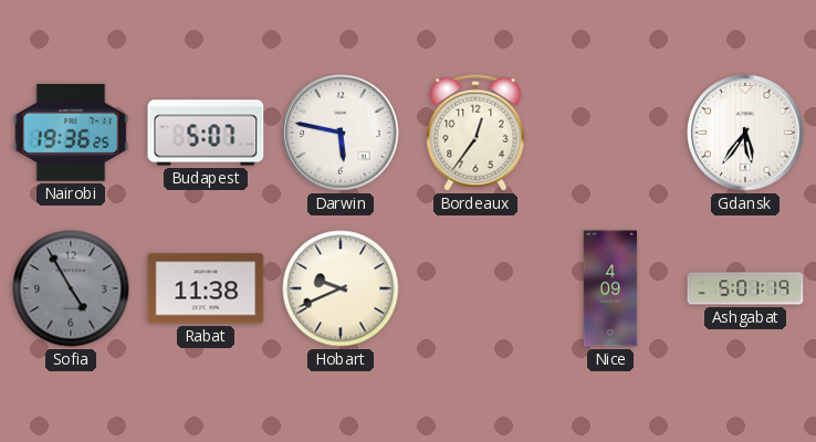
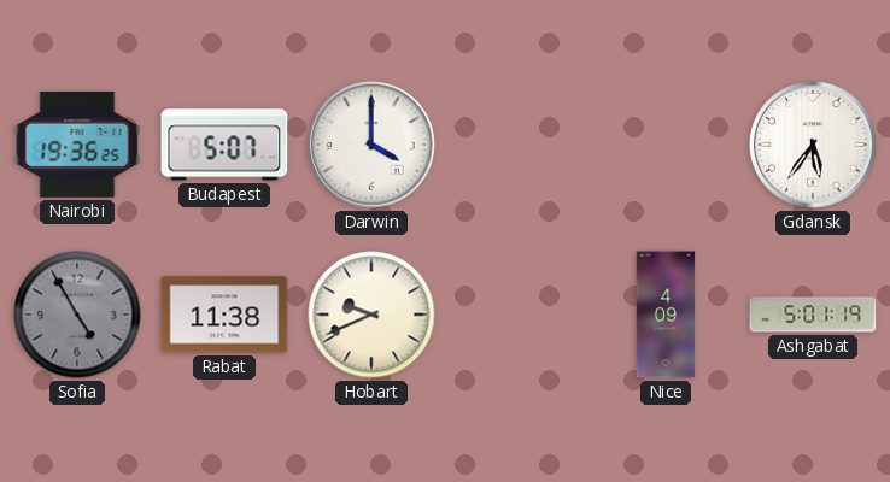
Darwin: 5:47 -> 4:00 (371, 145)
Bordeaux: 12:36 -> none (475, 133)
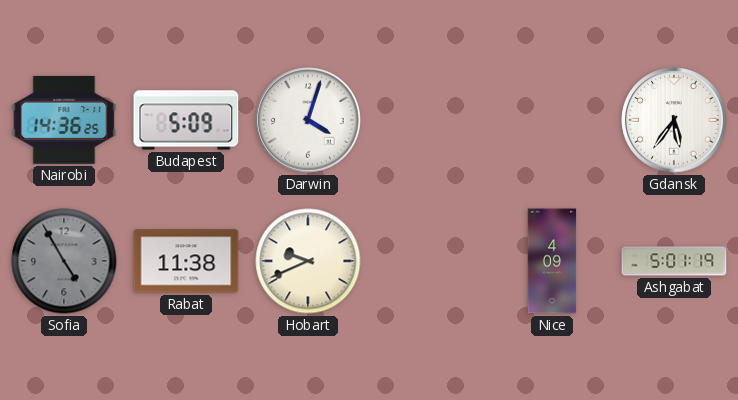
Nairobi: 19:36 -> 14:36 (64, 120)
Budapest: 5:07 -> 5:09 (186, 120)
Darwin: 4:00 -> 4:03 (308, 120)
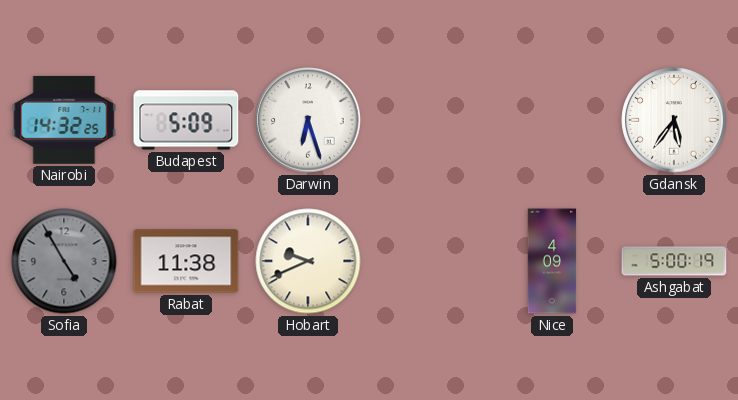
Nairobi: 14:36 -> 14:32 (64, 120)
Darwin: 4:03 -> 6:27 (308, 120)
Ashgabat: 5:01 -> 5:00 (674, 261)
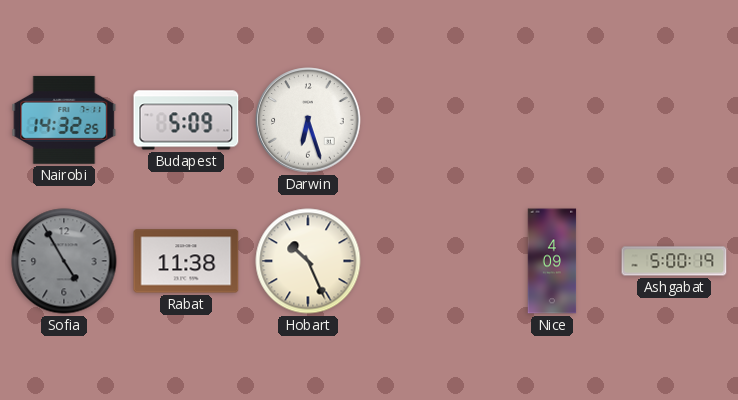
Gdansk: 5:36 -> none (674, 120)
Hobart: 9:41 -> 10:26 (308, 261)
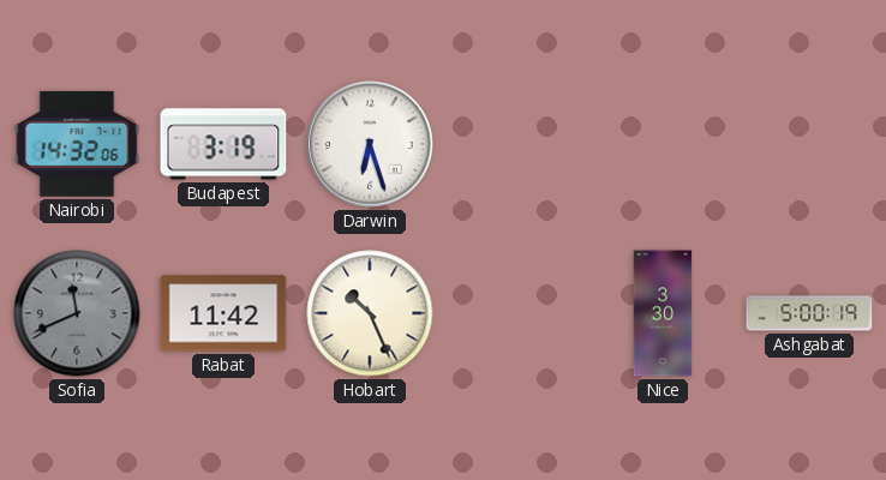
Nairobi: 14:32:25 -> 14:32:06 (77, 144)
Budapest: 5:09 -> 3:19 (223, 144)
Sofia: 4:55 -> 11:41 (77, 313)
Rabat: 11:38 -> 11:42 (223, 313)
Nice: 4:09 -> 3:30 (663, 313)
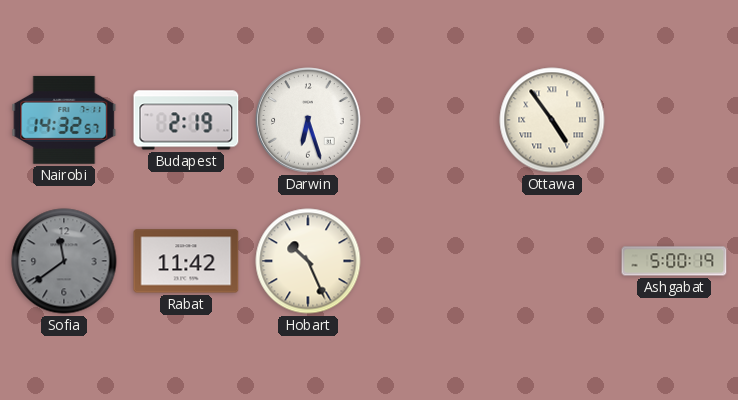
Nairobi: 14:32:06 -> 14:32:57 (64, 120)
Budapest: 3:19 -> 2:19 (186, 120)
Ottawa: none -> 4:54 (552, 120)
Sofia: 11:41 -> 11:39 (64, 261)
Nice: 3:30 -> none (663, 313)
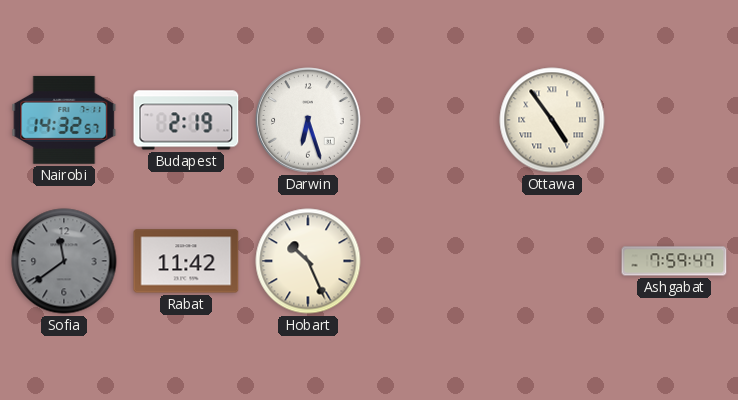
Ashgabat: 5:00 -> 7:59 (674, 261)
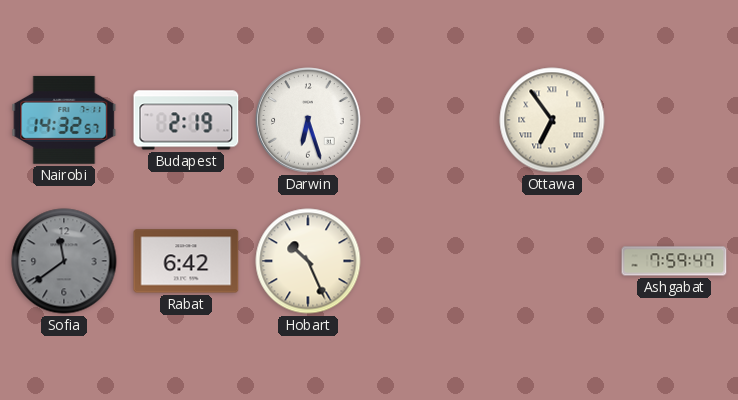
Ottawa: 4:54 -> 6:54 (552, 120)
Rabat: 11:42 -> 6:42 (186, 261)
